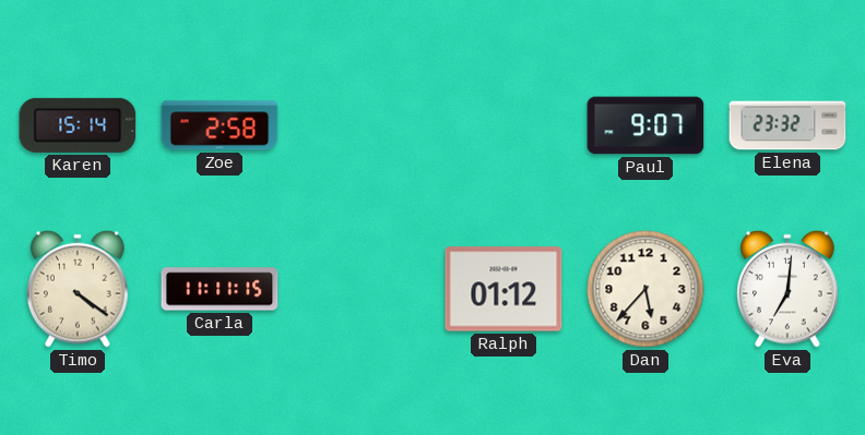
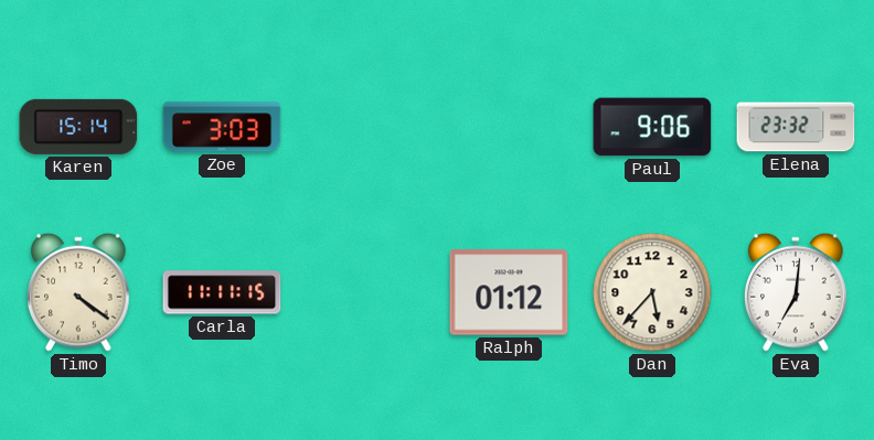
Zoe: 2:58 -> 3:03 (222, 127)
Paul: 9:07 -> 9:06 (652, 127)
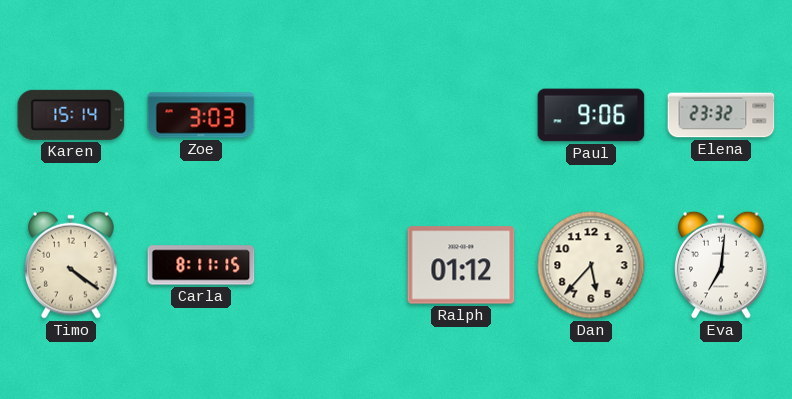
Carla: 11:11 -> 8:11 (201, 265)
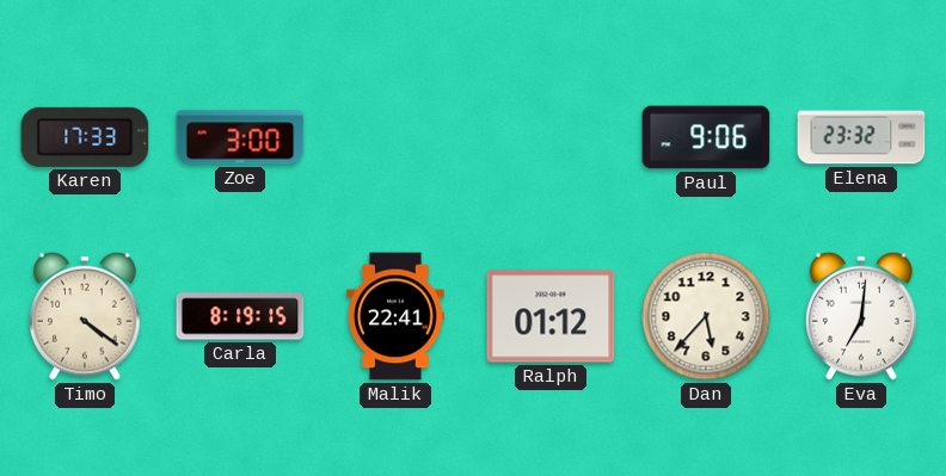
Karen: 15:14 -> 17:33 (85, 137)
Zoe: 3:03 -> 3:00 (240, 137)
Carla: 8:11 -> 8:19 (240, 316)
Malik: none -> 22:41 (395, 316)
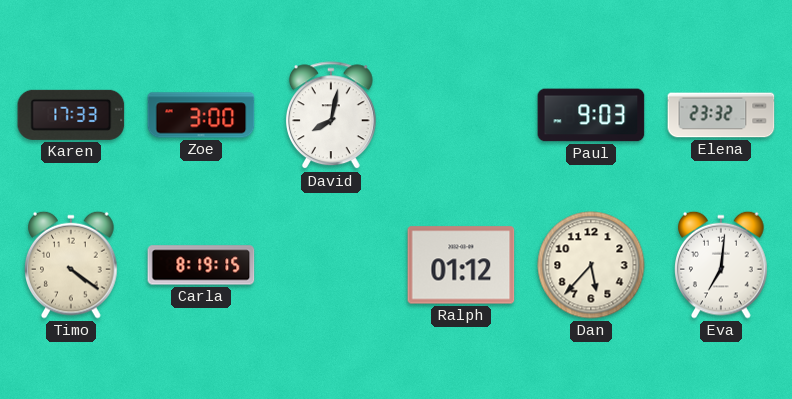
David: none -> 8:02 (331, 116)
Paul: 9:06 -> 9:03 (591, 115)
Malik: 22:41 -> none (395, 316)
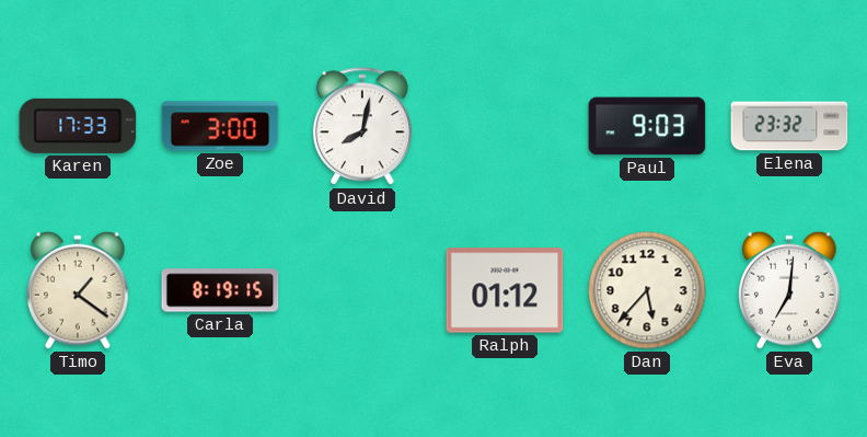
Timo: 4:21 -> 1:21 (78, 290)
